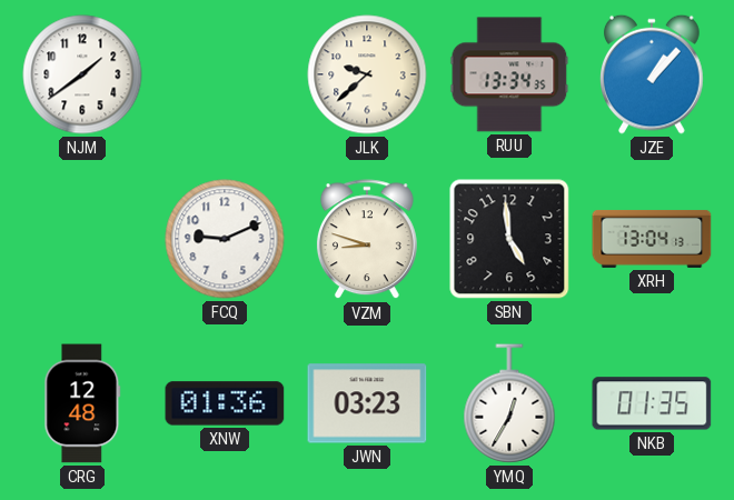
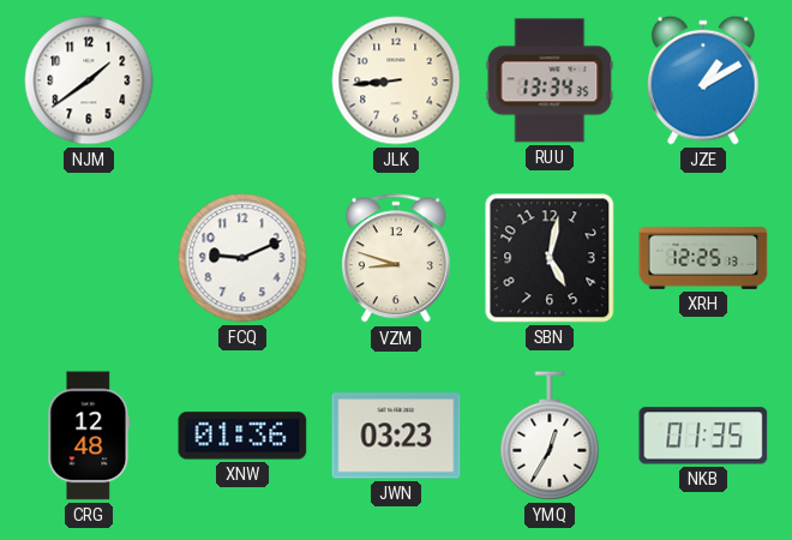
JLK: 9:38 -> 8:44 (396, 80)
JZE: 1:07 -> 1:10 (704, 80)
SBN: 4:59 -> 5:02 (550, 258)
XRH: 13:04 -> 12:25 (703, 258)
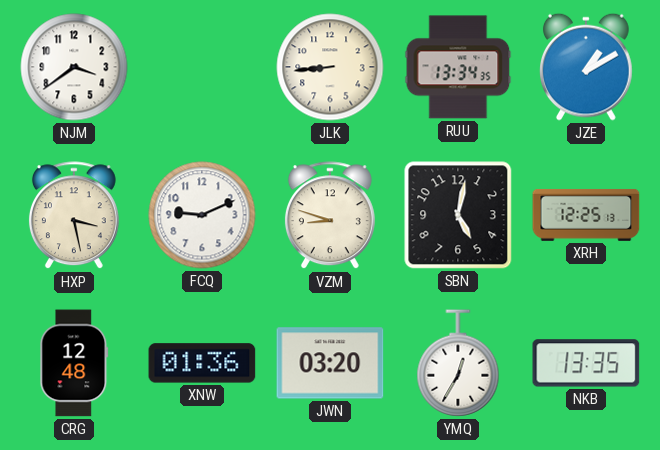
NJM: 1:39 -> 3:39 (74, 67)
HXP: none -> 3:28 (74, 216)
JWN: 03:23 -> 03:20 (330, 363)
NKB: 01:35 -> 13:35 (586, 363)
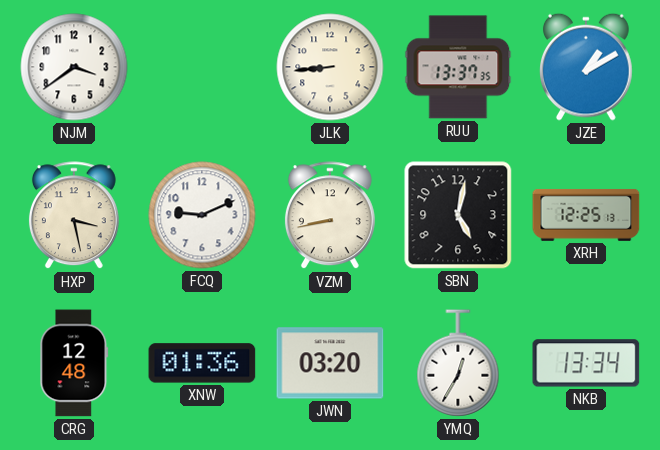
RUU: 13:34 -> 13:37 (458, 67)
VZM: 8:48 -> 8:43 (330, 216)
NKB: 13:35 -> 13:34 (586, 363)
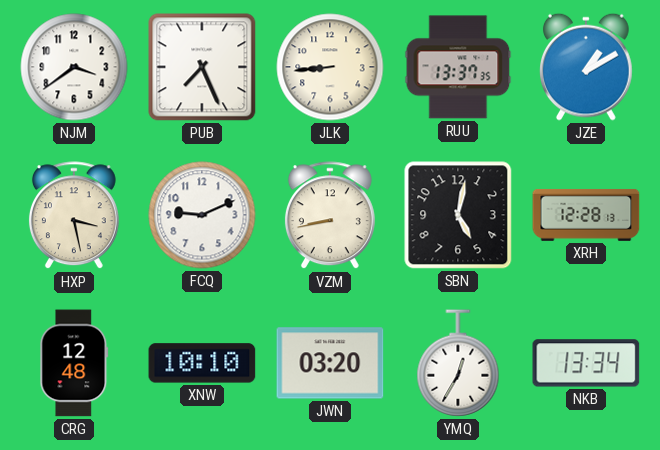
PUB: none -> 7:26 (202, 67)
XRH: 12:25 -> 12:28 (586, 215)
XNW: 01:36 -> 10:10 (202, 363)
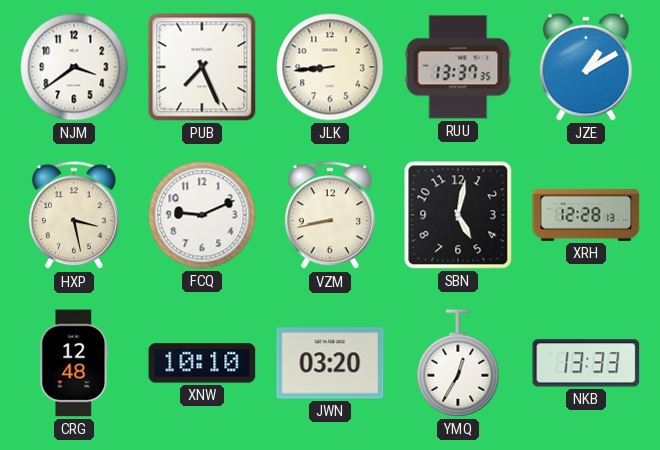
NKB: 13:34 -> 13:33 (586, 363)
